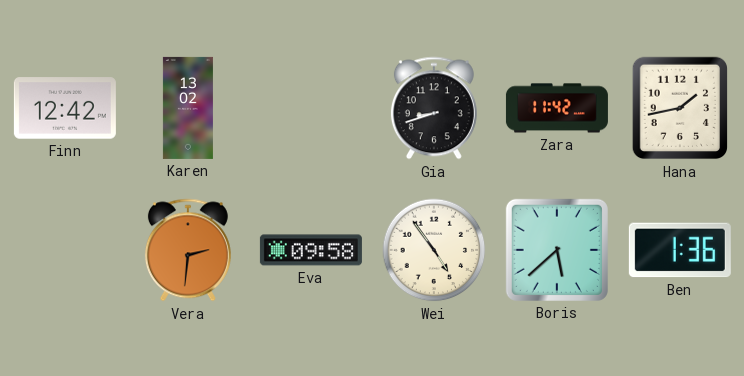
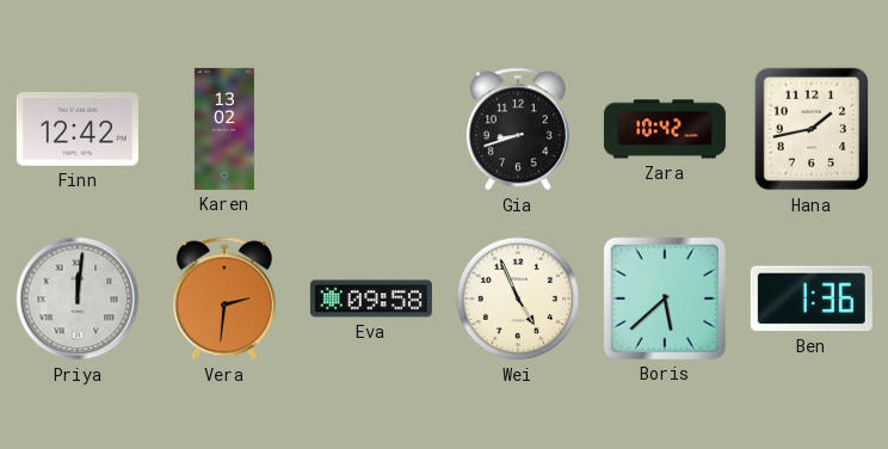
Zara: 11:42 -> 10:42 (665, 129)
Priya: none -> 12:01 (78, 299)
Wei: 4:54 -> 4:56 (518, 299)
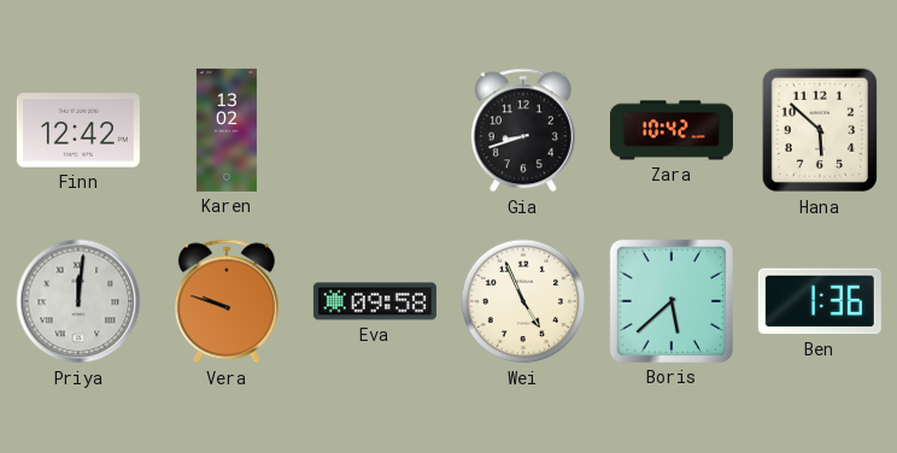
Hana: 1:43 -> 5:52 (819, 130)
Vera: 2:31 -> 9:48 (227, 301)
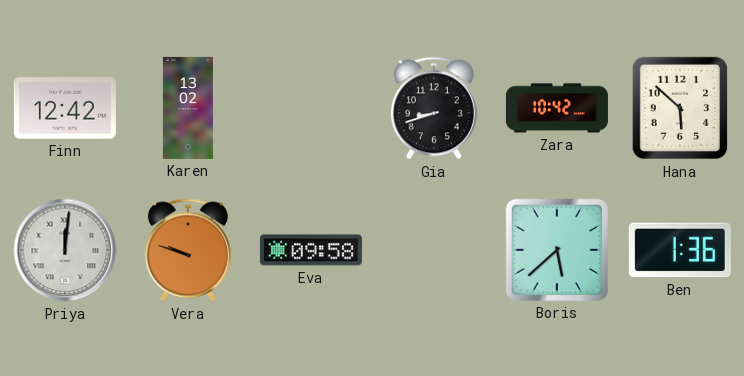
Wei: 4:56 -> none (523, 301)
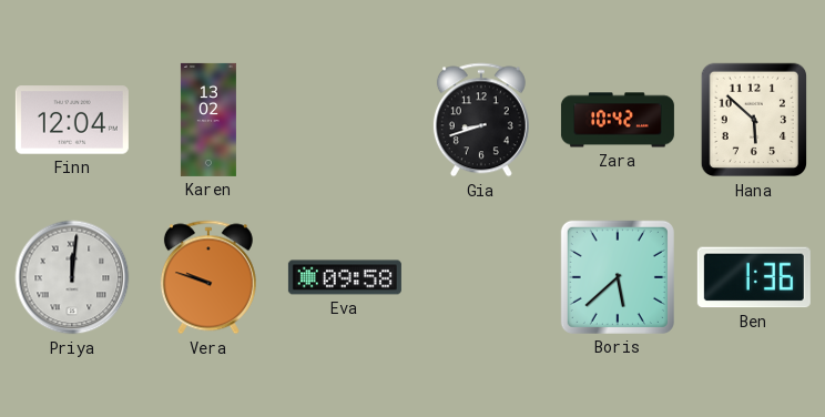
Finn: 12:42 -> 12:04 (72, 120)
